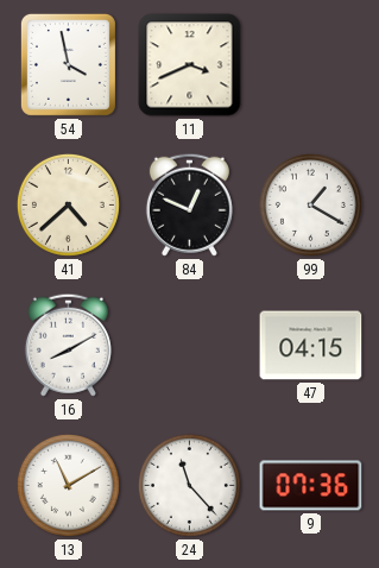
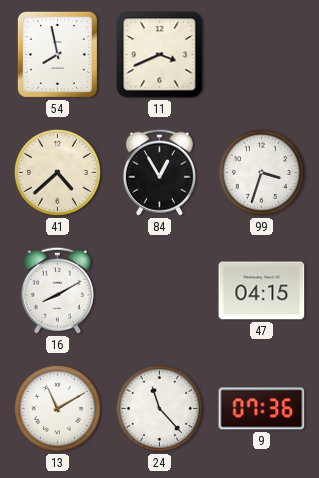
54: 3:58 -> 7:58 (57, 54)
84: 12:49 -> 12:55 (159, 172)
99: 1:20 -> 3:33 (261, 172)
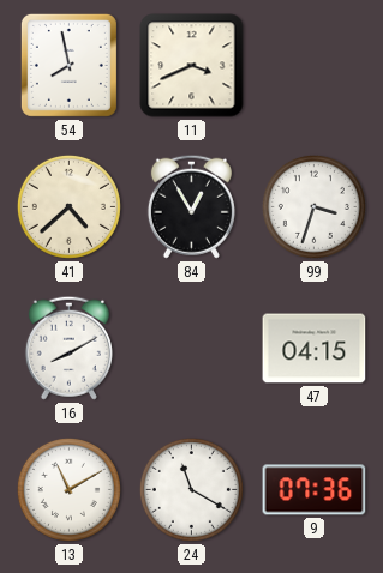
24: 11:23 -> 11:20 (191, 489)
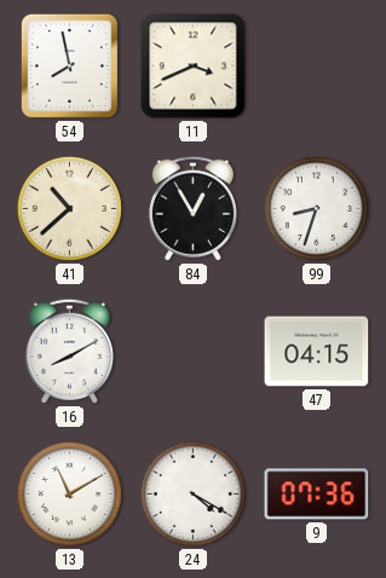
41: 4:38 -> 10:38 (69, 208)
99: 3:33 -> 8:33 (316, 208)
24: 11:20 -> 4:20 (192, 493)
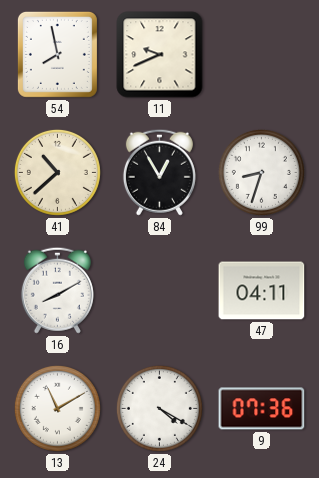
11: 3:41 -> 9:41 (160, 55)
47: 04:15 -> 04:11 (262, 291)
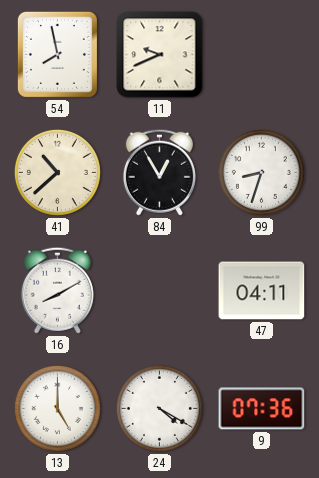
13: 11:10 -> 5:00 (57, 408)
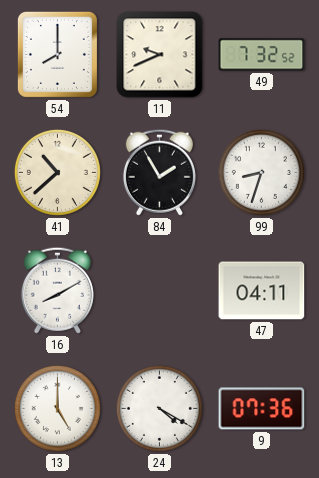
54: 7:58 -> 8:00 (57, 54)
49: none -> 7:32 (262, 55)
84: 12:55 -> 1:55 (159, 172)
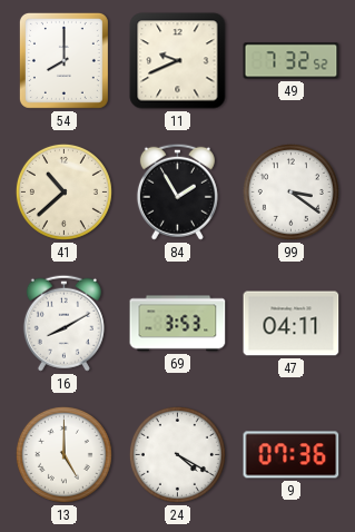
99: 8:33 -> 3:21 (290, 191)
69: none -> 3:53 (178, 324)
